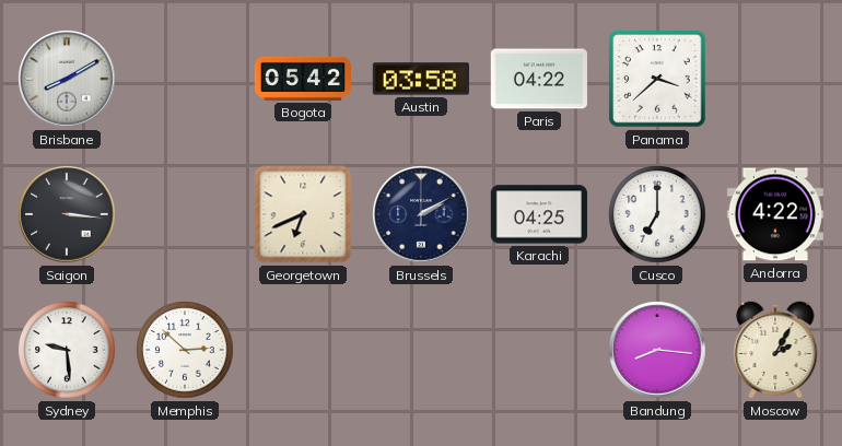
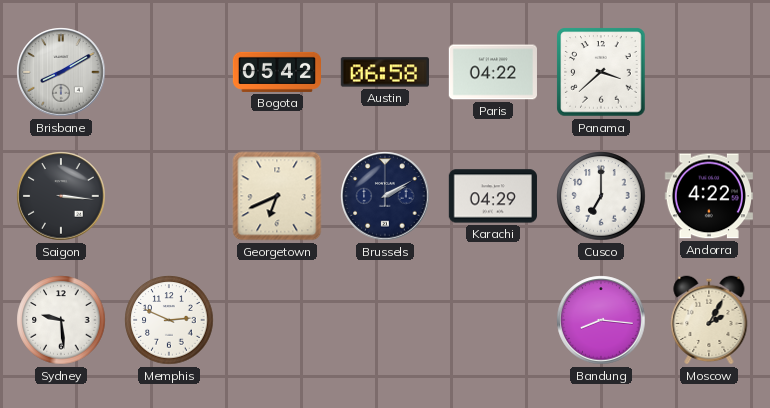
Austin: 03:58 -> 06:58 (385, 72)
Karachi: 04:25 -> 04:29 (493, 196)
Memphis: 2:52 -> 2:49 (169, 320)
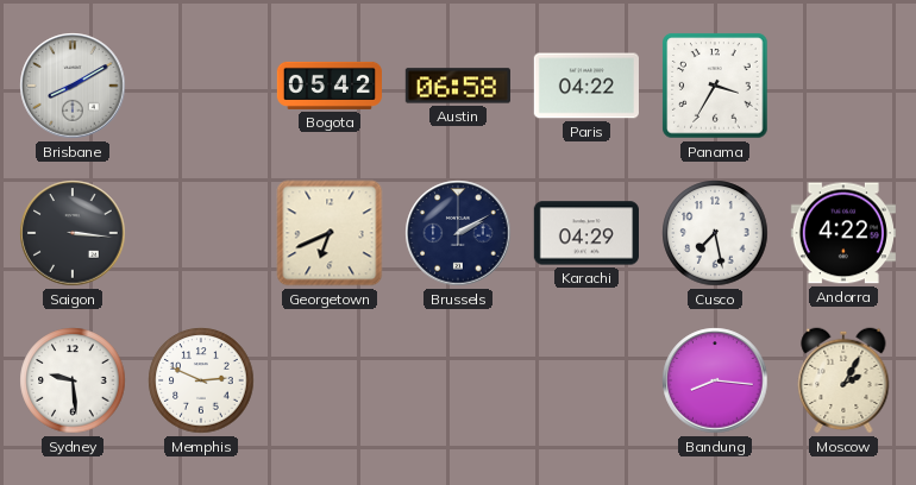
Panama: 3:38 -> 3:35 (715, 86)
Cusco: 7:00 -> 7:28 (715, 233)
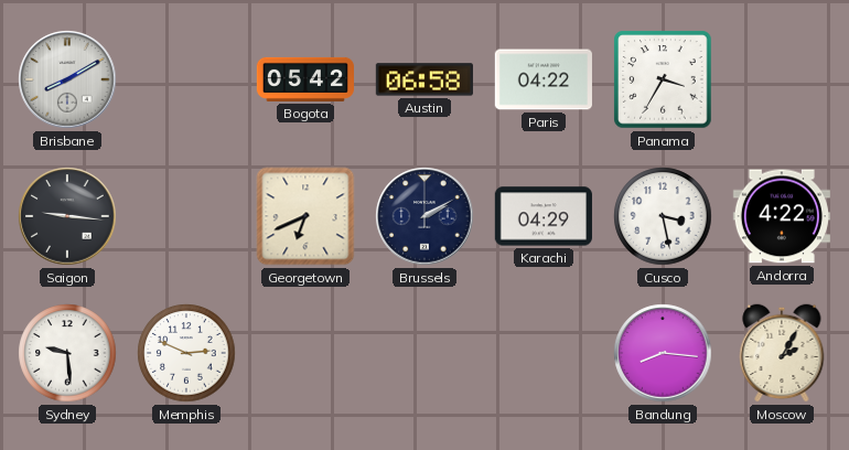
Saigon: 3:16 -> 9:16 (67, 216)
Cusco: 7:28 -> 3:28 (663, 216)
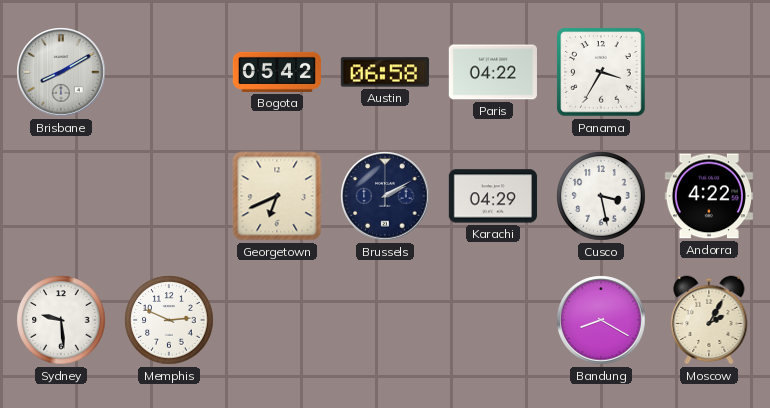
Saigon: 9:16 -> none (67, 216)
Bandung: 8:16 -> 8:20 (601, 320)
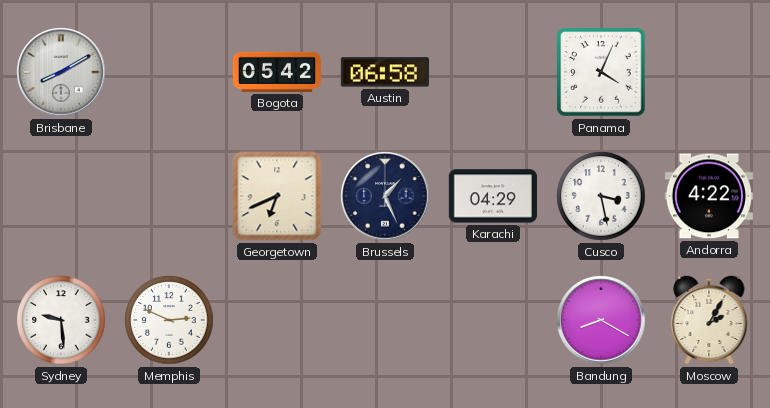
Paris: 04:22 -> none (493, 72)
Panama: 3:35 -> 4:04 (601, 72)
Brussels: 2:10 -> 1:26 (385, 196)
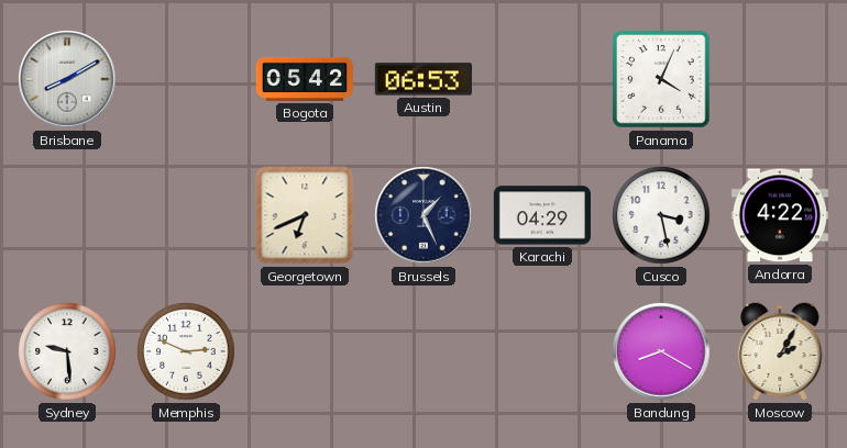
Austin: 06:58 -> 06:53 (424, 79)
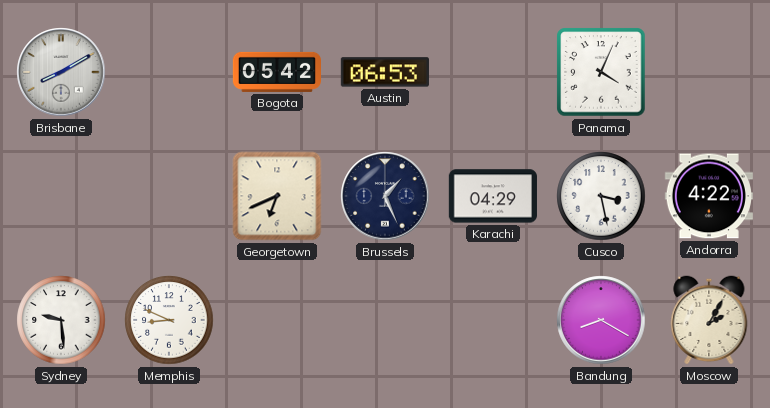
Memphis: 2:49 -> 8:49 (169, 320)
